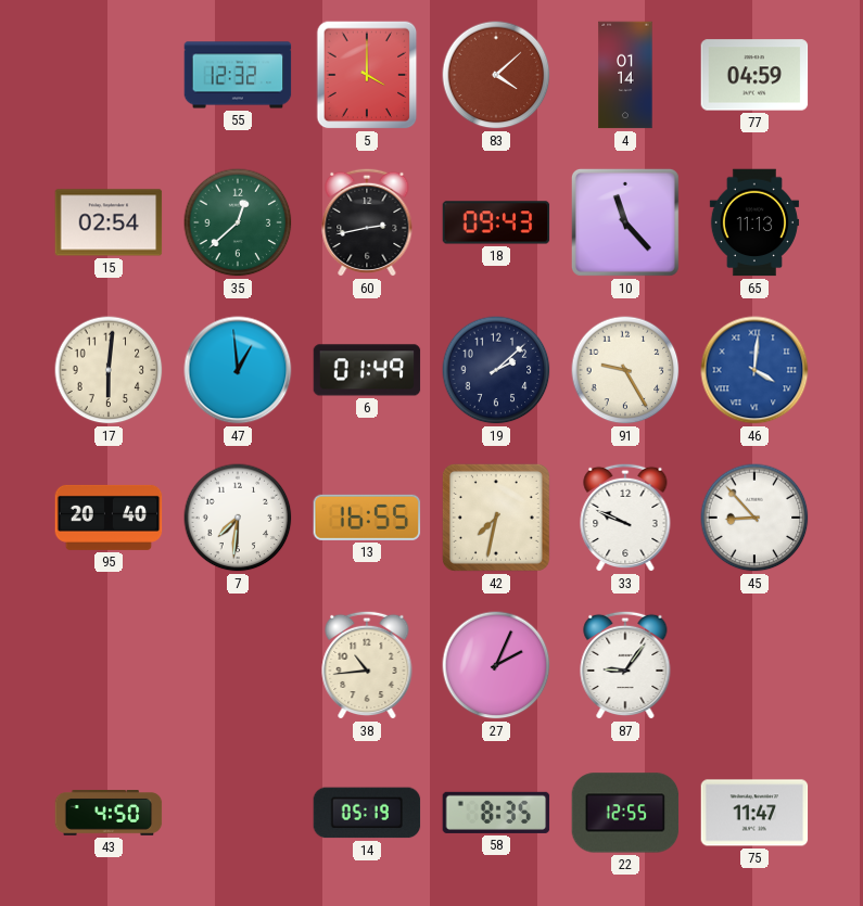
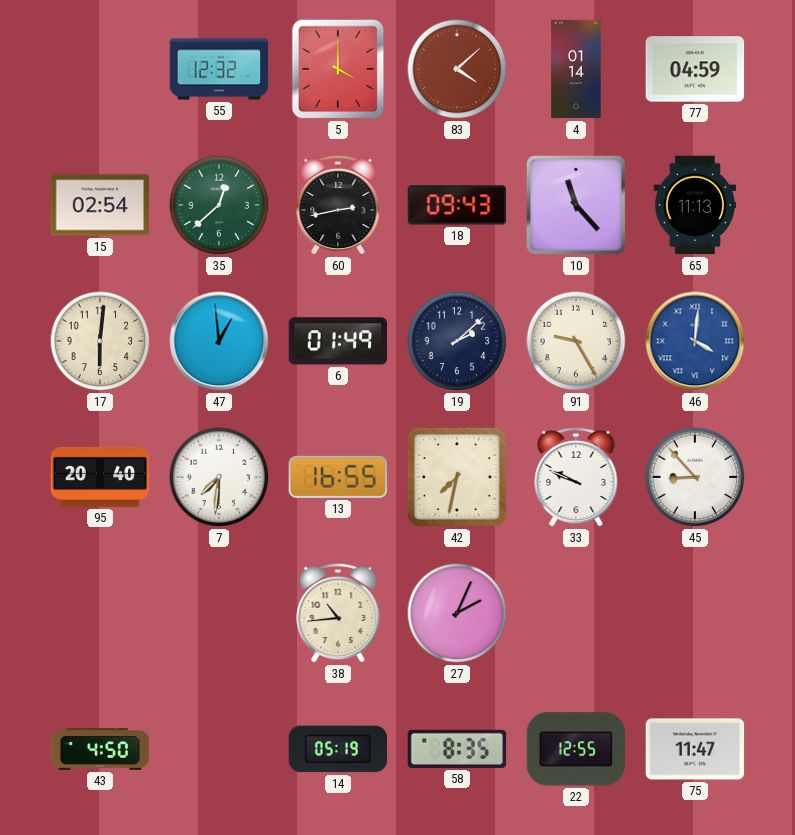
87: 9:06 -> none (625, 665)
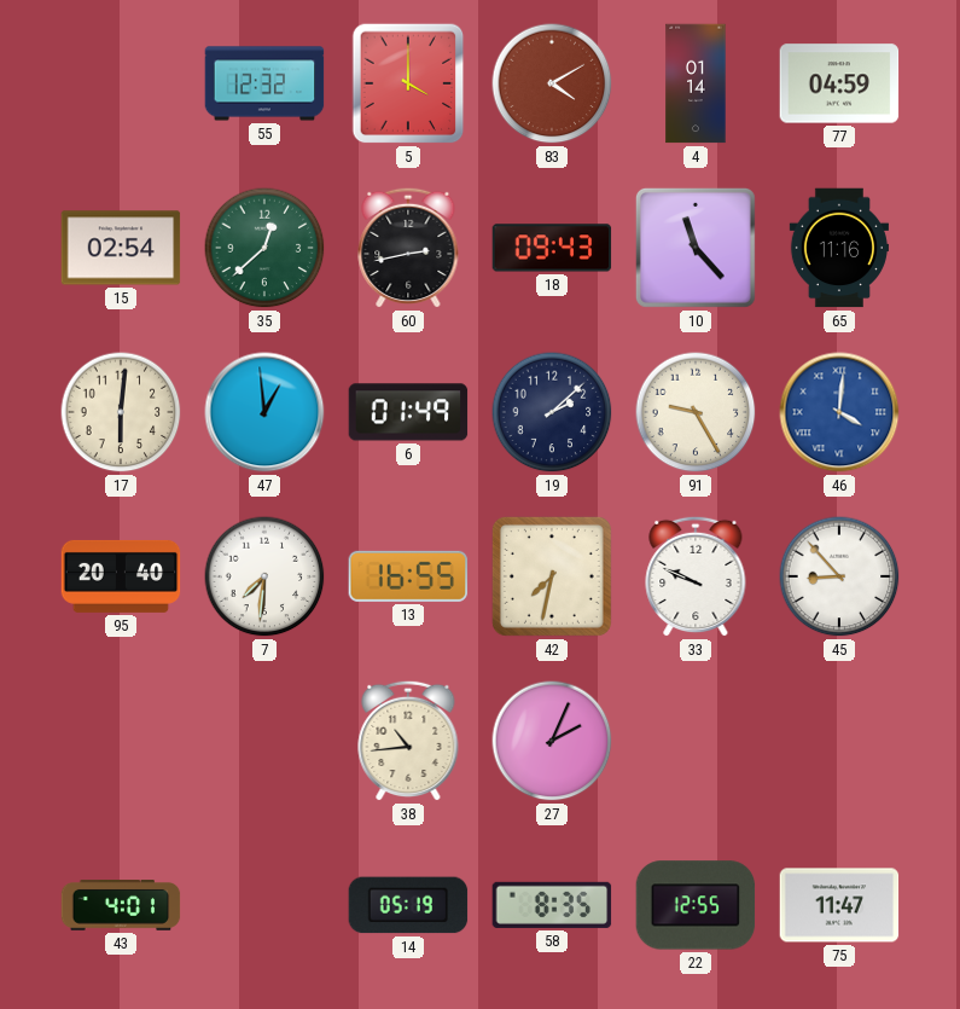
83: 4:08 -> 4:10 (552, 83)
65: 11:13 -> 11:16 (839, 248)
43: 4:50 -> 4:01 (121, 905)
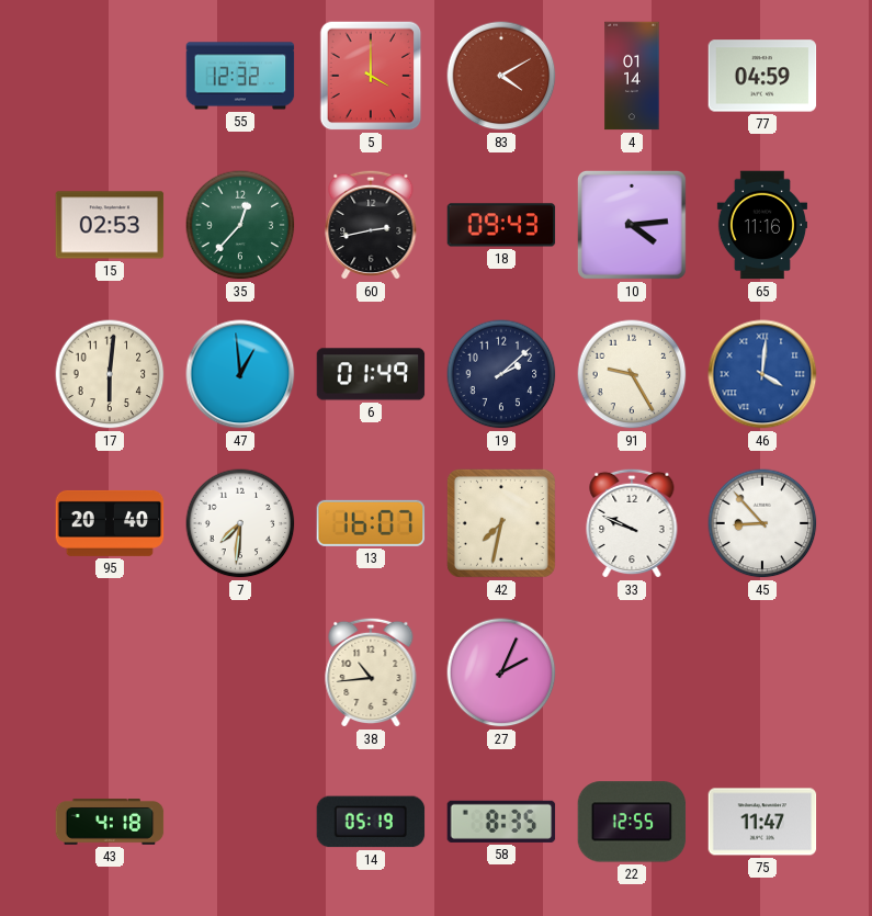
15: 02:54 -> 02:53 (110, 225)
35: 12:38 -> 12:37 (240, 225)
10: 11:23 -> 4:14 (632, 225)
13: 16:55 -> 16:07 (371, 523)
43: 4:01 -> 4:18 (110, 822)
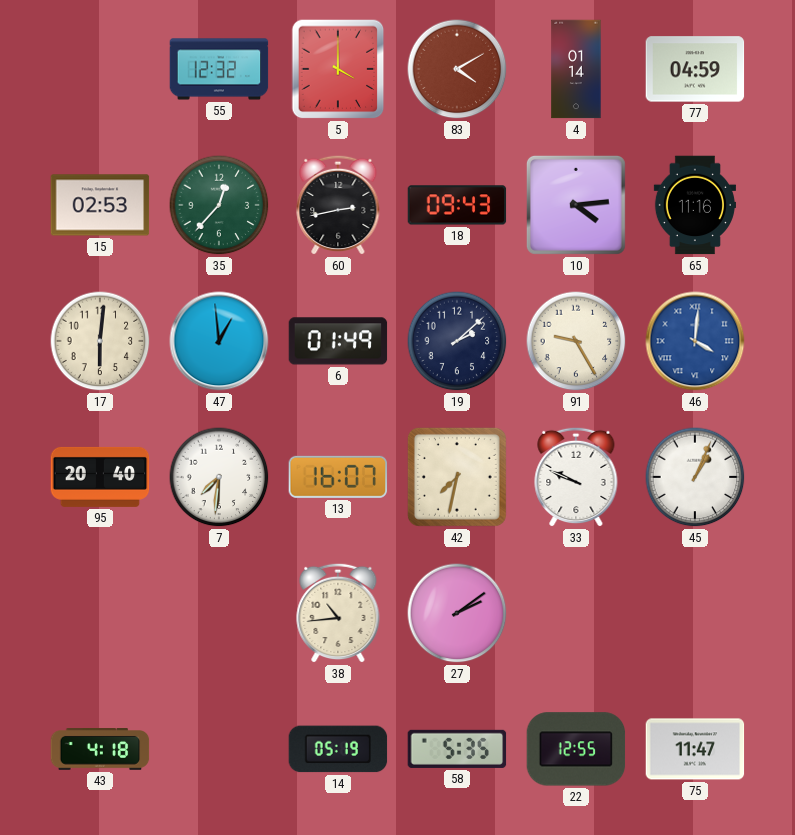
45: 8:53 -> 1:04 (695, 477)
27: 2:04 -> 2:09 (457, 613)
58: 8:35 -> 5:35 (457, 749)
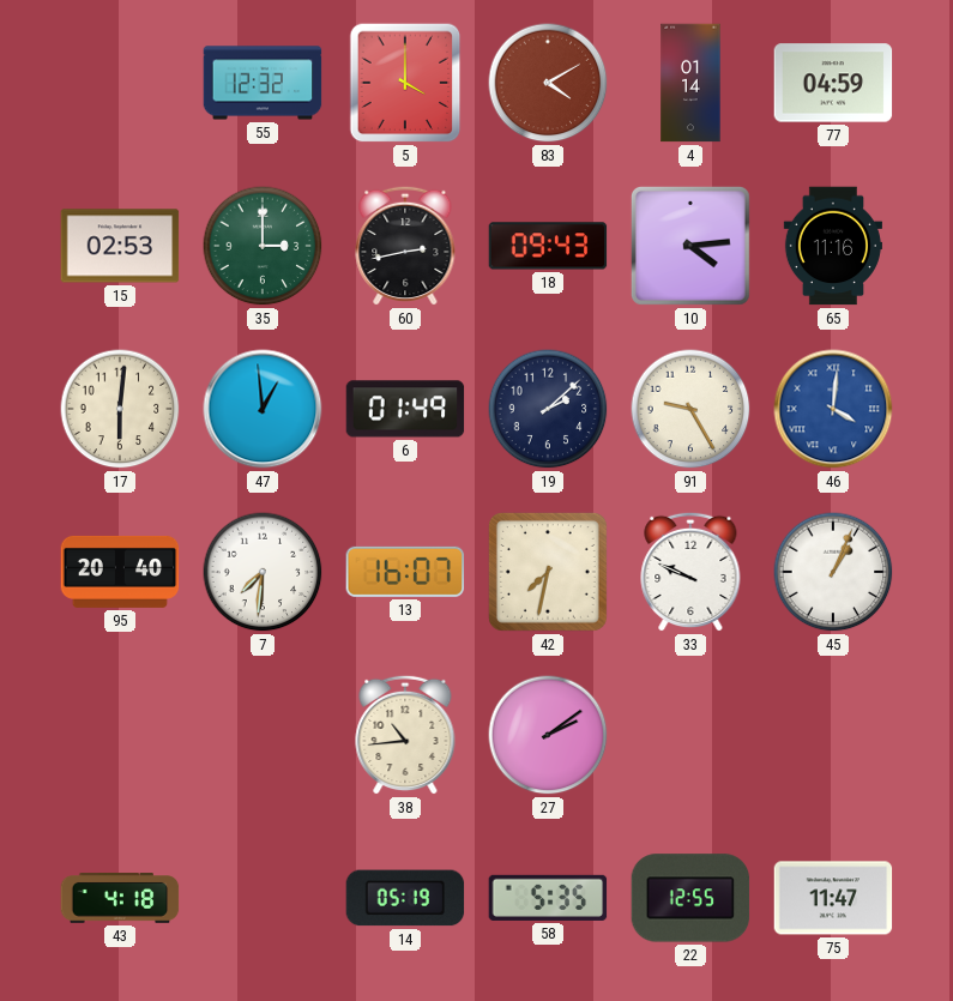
35: 12:37 -> 3:00 (263, 246)
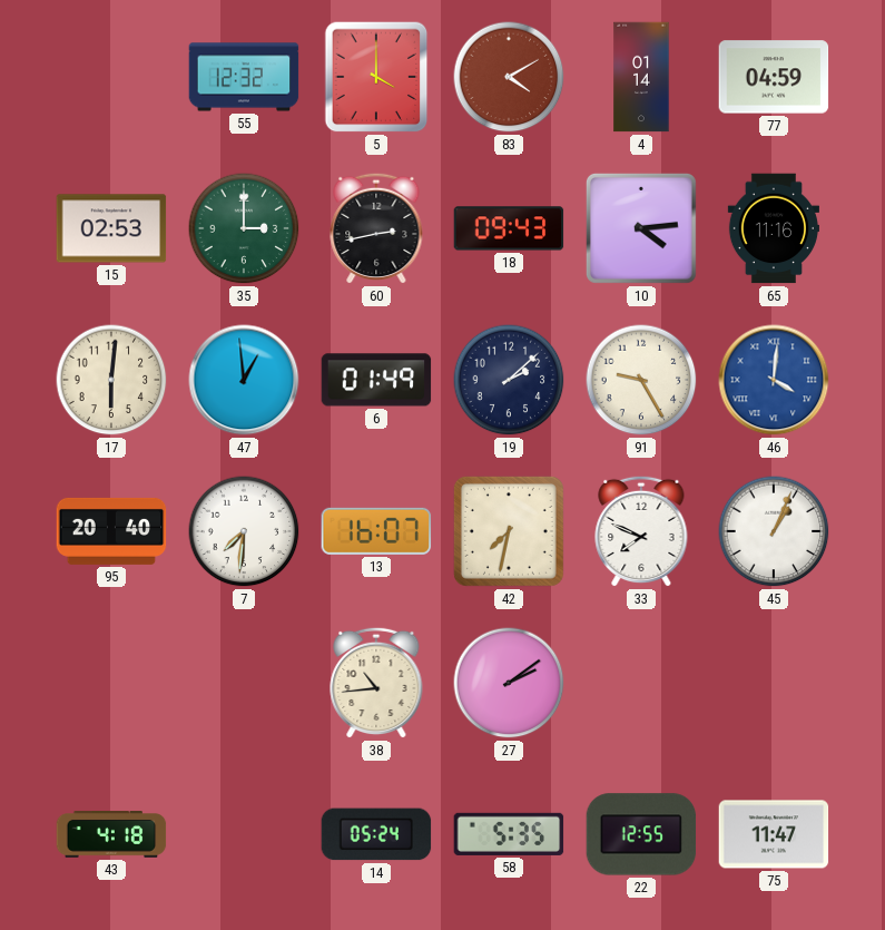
33: 9:49 -> 7:49 (641, 531)
14: 05:19 -> 05:24 (376, 834)
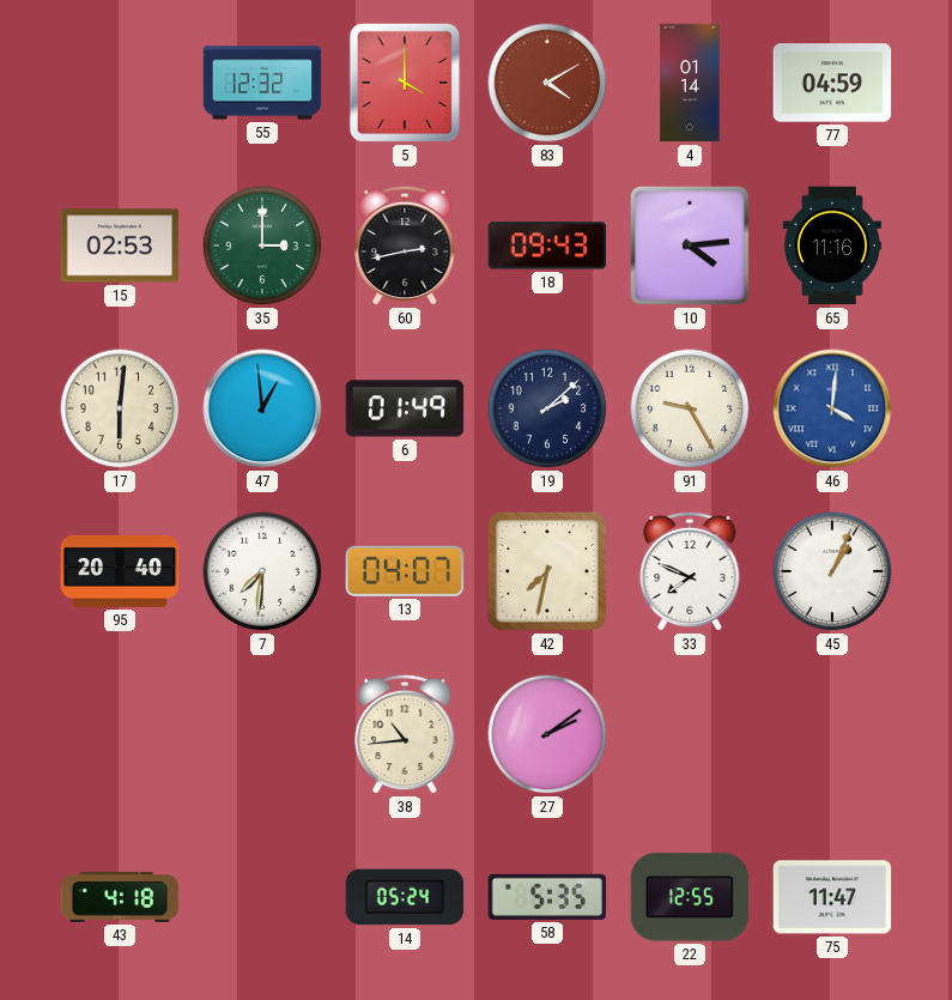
13: 16:07 -> 04:07 (405, 571)
